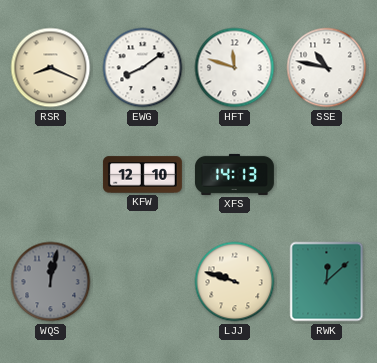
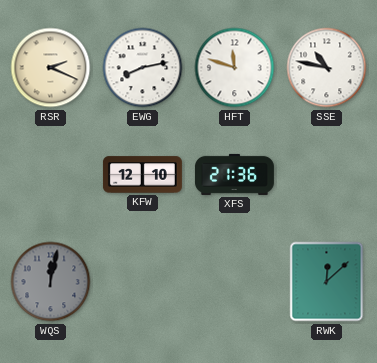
RSR: 8:19 -> 2:19 (51, 68)
EWG: 8:09 -> 8:13 (143, 68)
XFS: 14:13 -> 21:36 (234, 174)
LJJ: 9:48 -> none (235, 282)
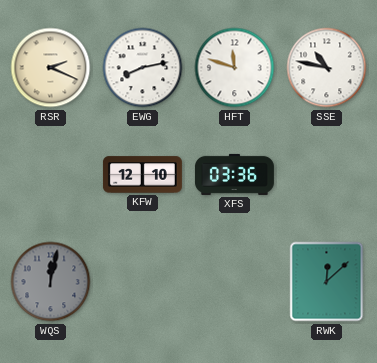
XFS: 21:36 -> 03:36 (234, 174)
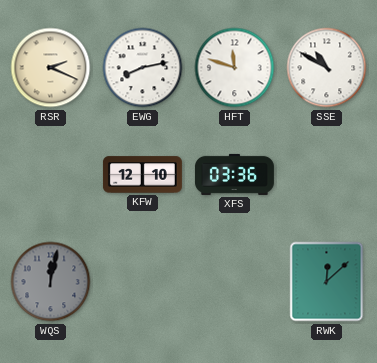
SSE: 10:47 -> 10:50 (327, 68)
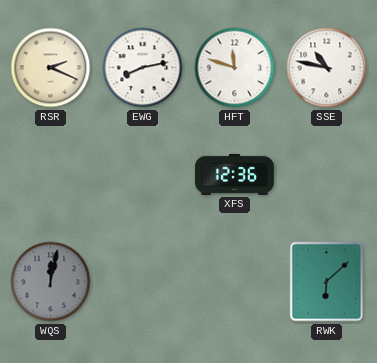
SSE: 10:50 -> 10:47 (327, 68)
KFW: 12:10 -> none (142, 175)
XFS: 03:36 -> 12:36 (234, 174)
RWK: 12:08 -> 6:08 (327, 282)
